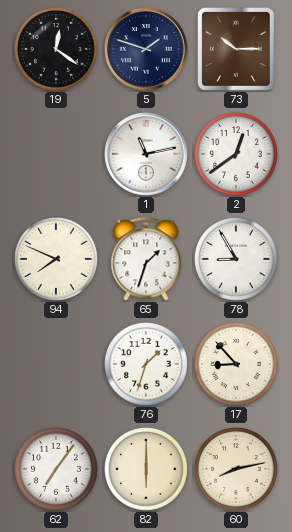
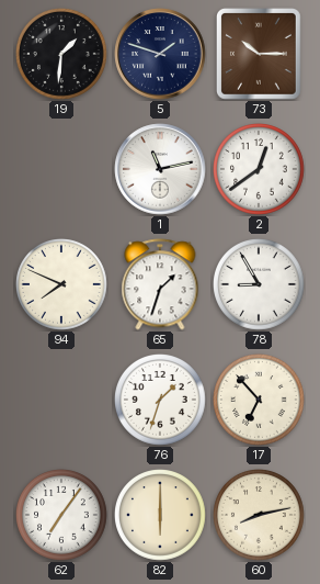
19: 12:21 -> 1:31 (62, 55)
17: 8:53 -> 6:53 (260, 401)
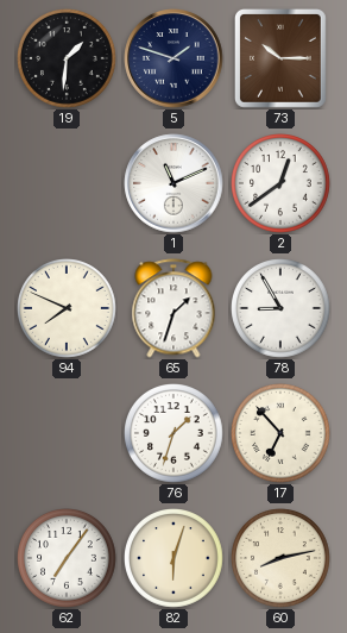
1: 11:13 -> 11:11 (173, 183)
82: 6:00 -> 6:03 (175, 559)
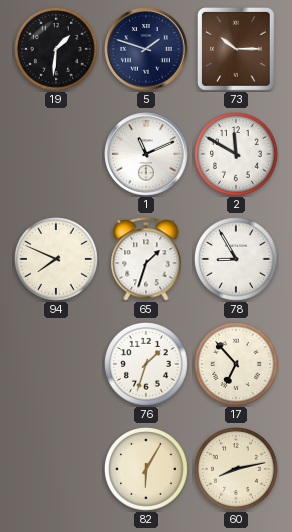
2: 12:39 -> 11:50 (237, 155)
62: 7:06 -> none (68, 559)
82: 6:03 -> 6:05 (147, 470)
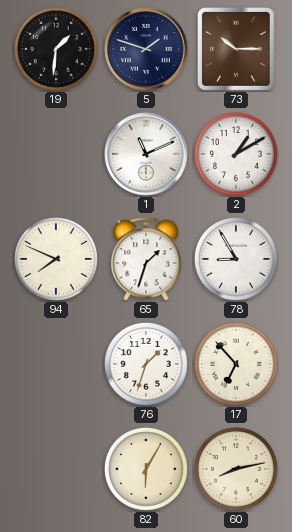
2: 11:50 -> 1:10 (237, 155)
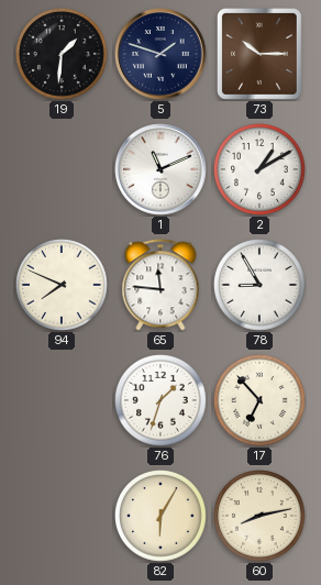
65: 1:33 -> 11:46 (160, 285)
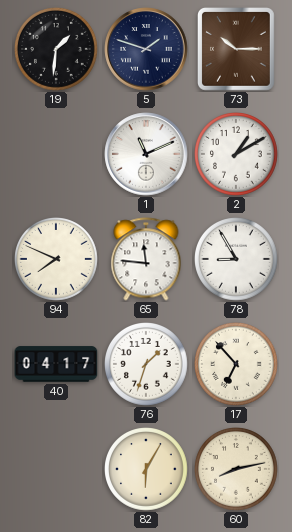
40: none -> 04:17 (56, 364)
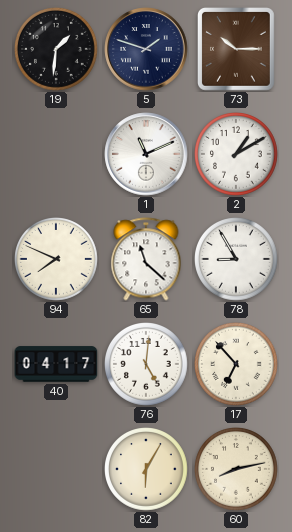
65: 11:46 -> 11:22 (146, 259)
76: 1:33 -> 5:01 (147, 365)
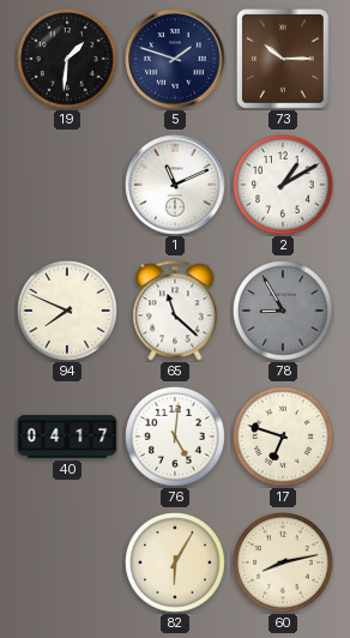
78 dial: white -> grey (284, 312)
17: 6:53 -> 6:48 (284, 438)
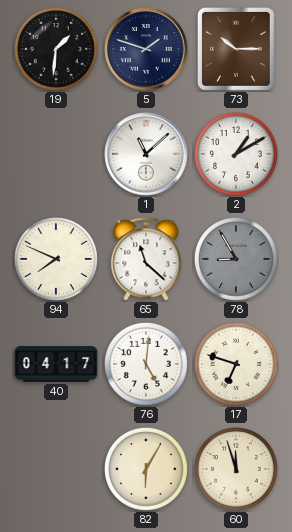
1: 11:11 -> 11:08 (146, 154)
60: 8:13 -> 11:57 (237, 470)
